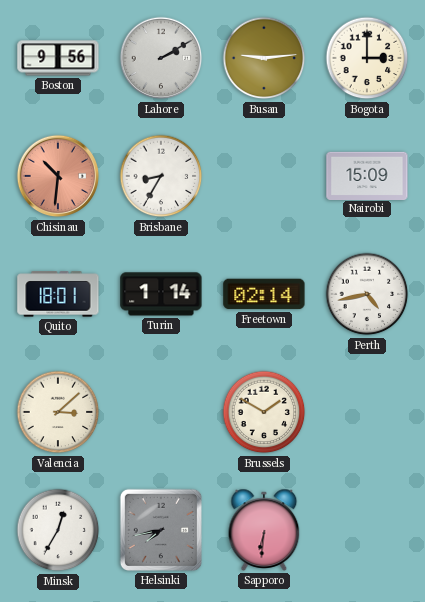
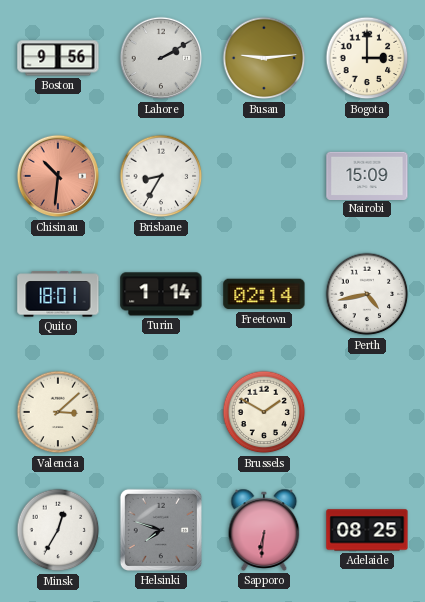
Helsinki: 7:43 -> 7:48 (161, 530)
Adelaide: none -> 08:25 (367, 530)
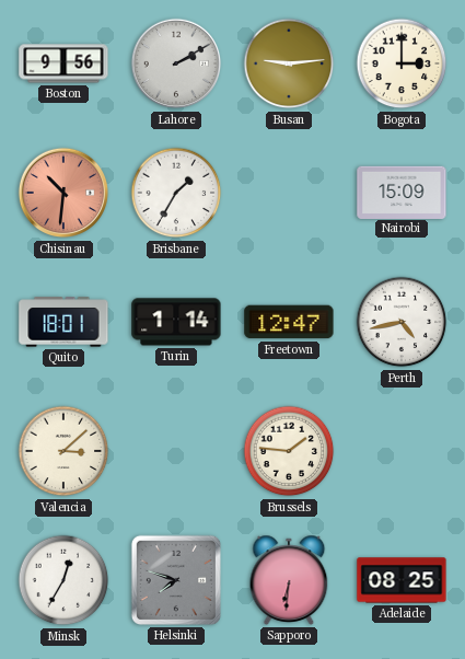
Brisbane: 8:35 -> 1:35 (176, 193)
Freetown: 02:14 -> 12:47 (289, 322)
Brussels: 1:50 -> 1:46 (289, 451)
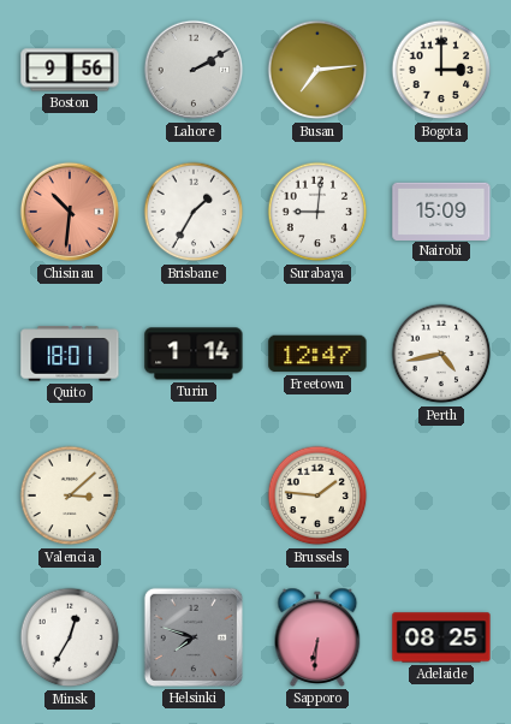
Busan: 9:14 -> 7:14 (317, 70)
Surabaya: none -> 9:01 (317, 212)
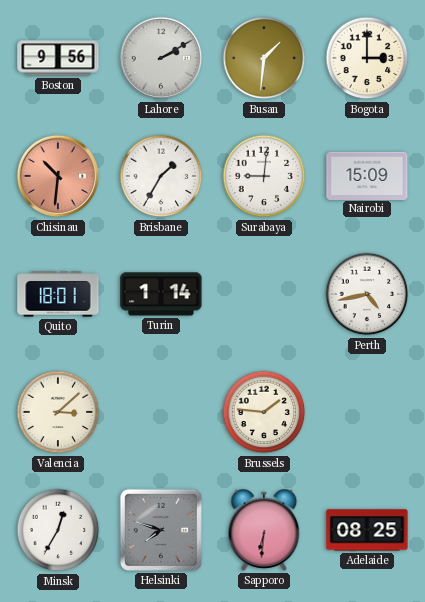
Busan: 7:14 -> 1:31 (264, 58)
Freetown: 12:47 -> none (317, 354)
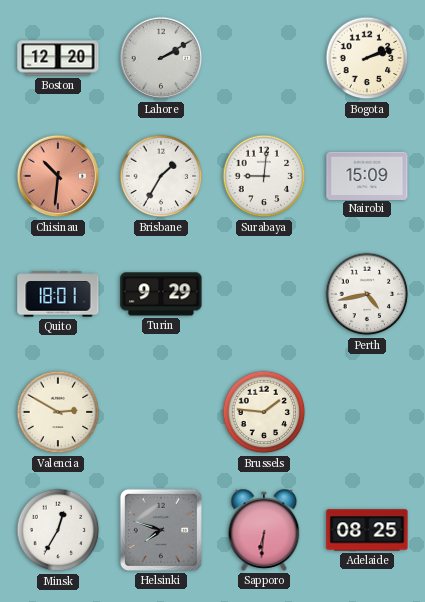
Boston: 9:56 -> 12:20 (58, 58)
Busan: 1:31 -> none (264, 58)
Bogota: 3:00 -> 2:12 (367, 58)
Turin: 1:14 -> 9:29 (161, 294)
Valencia: 3:08 -> 2:50 (58, 412)
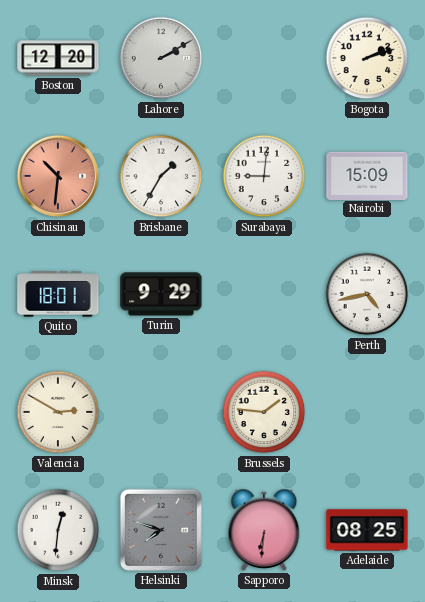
Minsk: 12:35 -> 12:31 (58, 530)
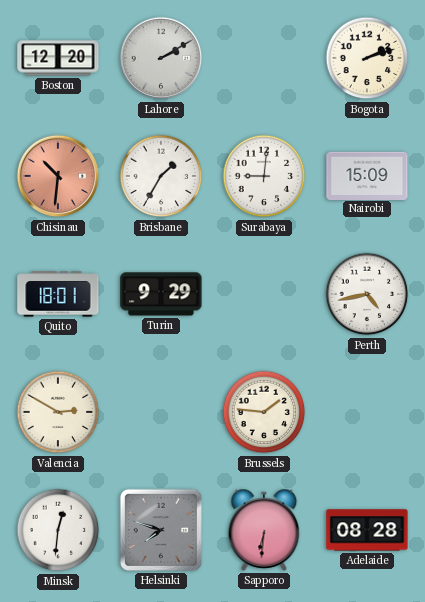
Adelaide: 08:25 -> 08:28 (367, 530)
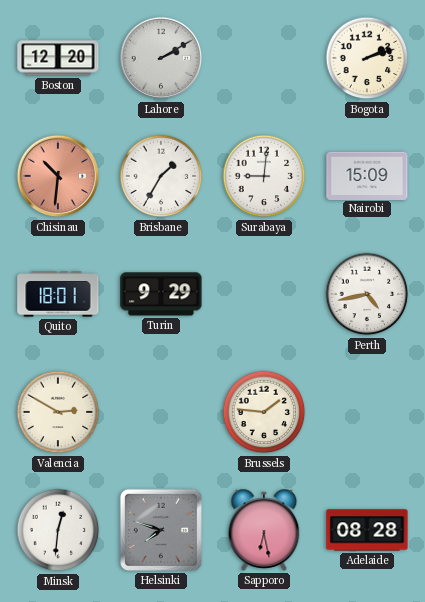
Sapporo: 6:31 -> 6:28 (264, 530)
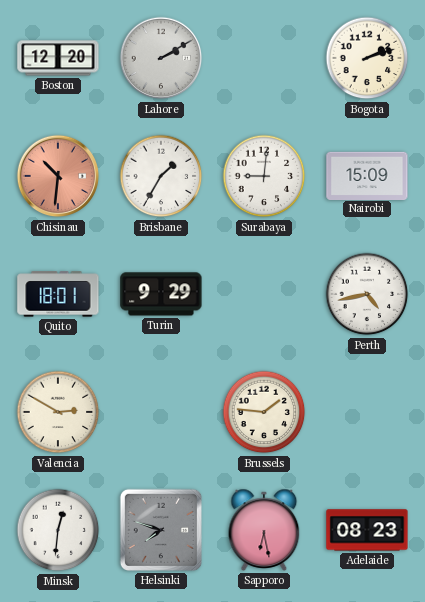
Adelaide: 08:28 -> 08:23 (367, 530)
